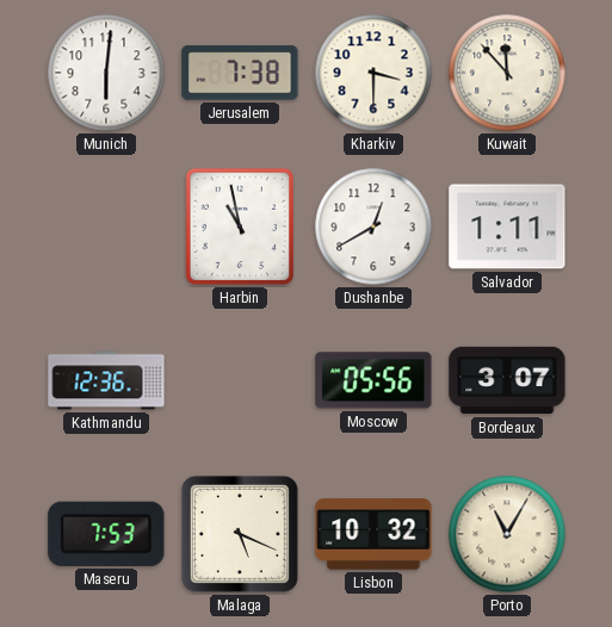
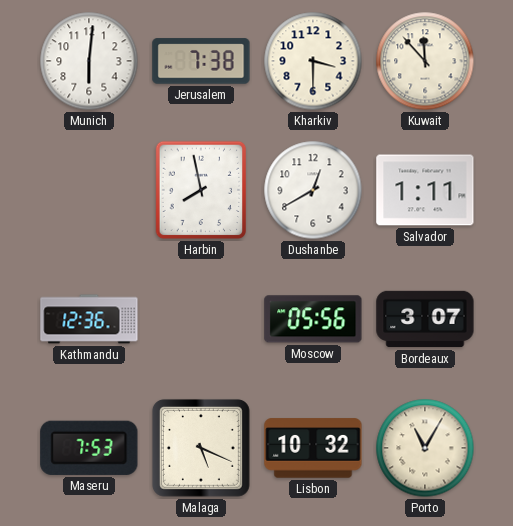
Harbin: 10:58 -> 7:58 (201, 190)
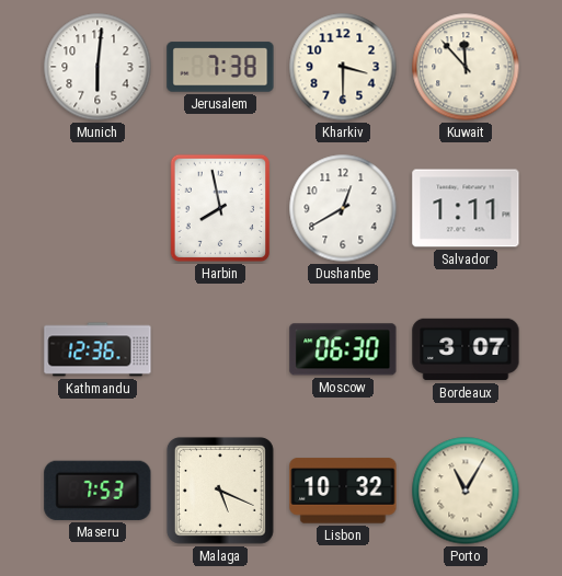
Moscow: 05:56 -> 06:30 (343, 349)
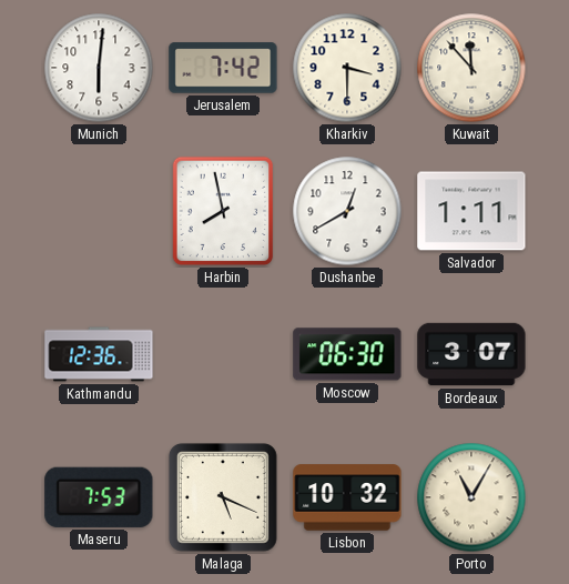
Jerusalem: 7:38 -> 7:42 (223, 68)
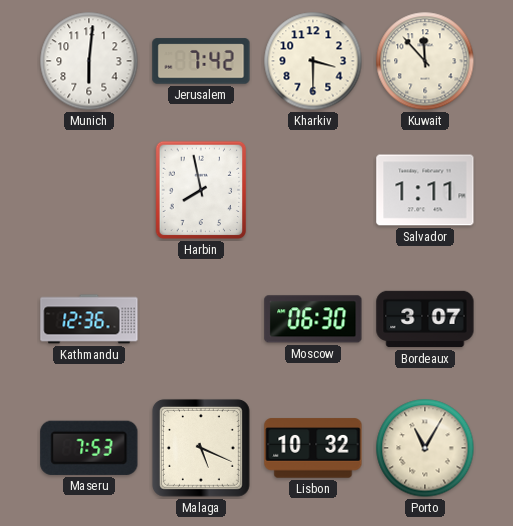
Dushanbe: 12:40 -> none (347, 211)
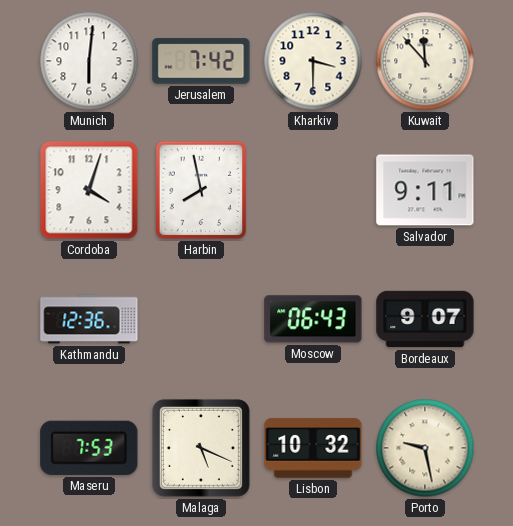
Cordoba: none -> 4:03 (89, 190)
Salvador: 1:11 -> 9:11 (425, 190)
Moscow: 06:30 -> 06:43 (313, 319)
Bordeaux: 3:07 -> 9:07 (425, 319)
Porto: 11:05 -> 9:28 (425, 448)
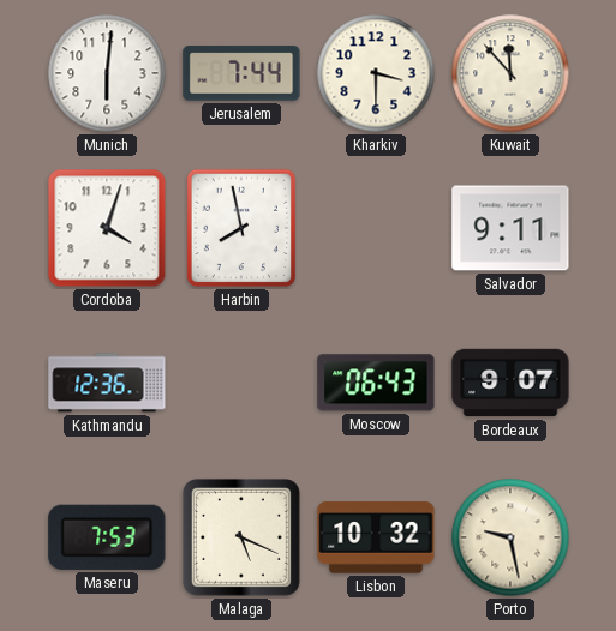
Jerusalem: 7:42 -> 7:44 (241, 73)
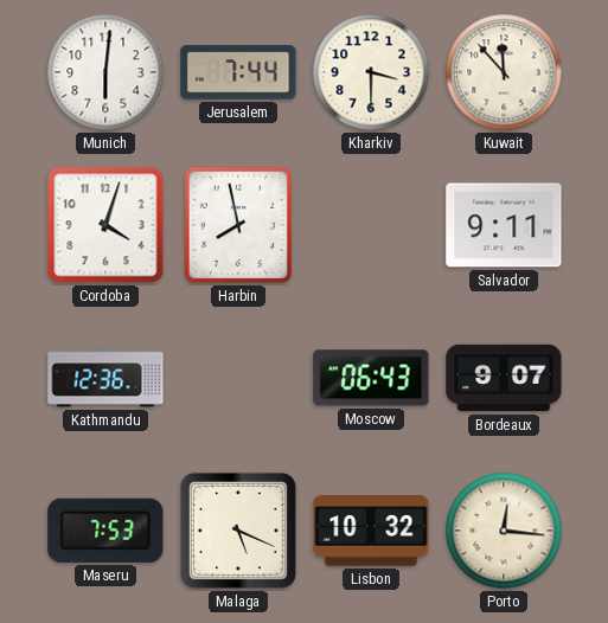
Porto: 9:28 -> 12:16 (504, 531)
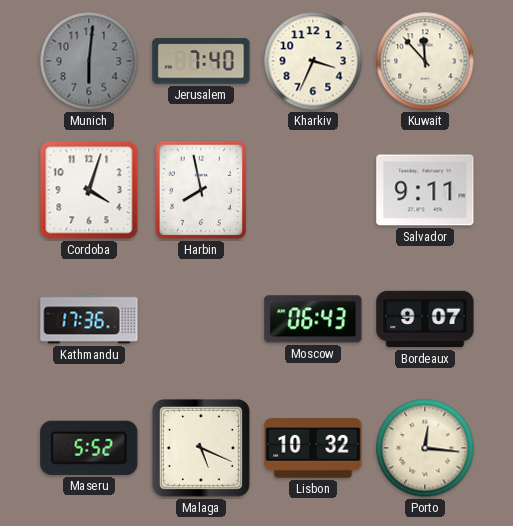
Munich dial: white -> grey (89, 61)
Jerusalem: 7:44 -> 7:40 (201, 61)
Kharkiv: 3:30 -> 3:34 (313, 61)
Kathmandu: 12:36 -> 17:36 (89, 319)
Maseru: 7:53 -> 5:52 (89, 448)
